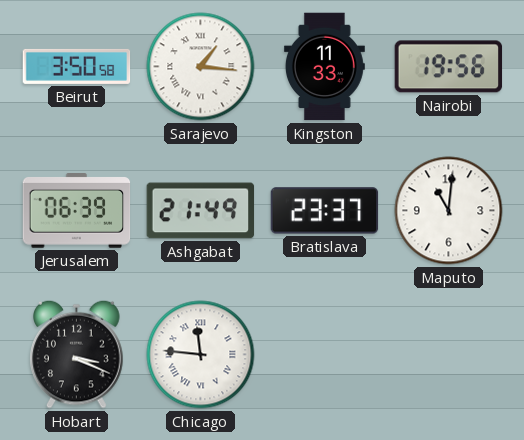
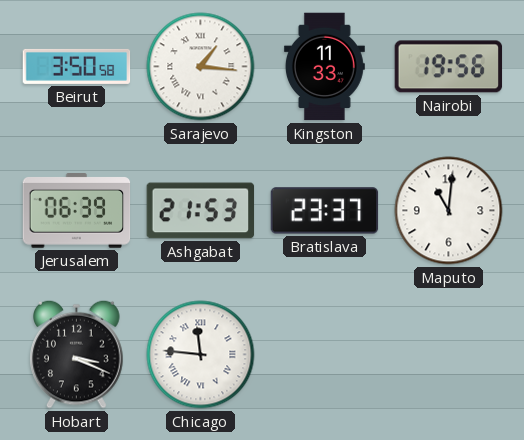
Ashgabat: 21:49 -> 21:53 (201, 211)
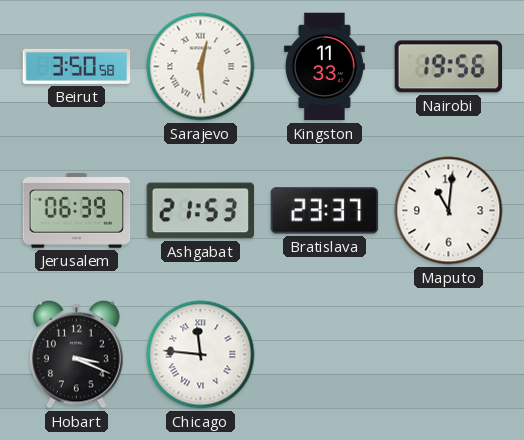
Sarajevo: 1:16 -> 12:29 (201, 67)
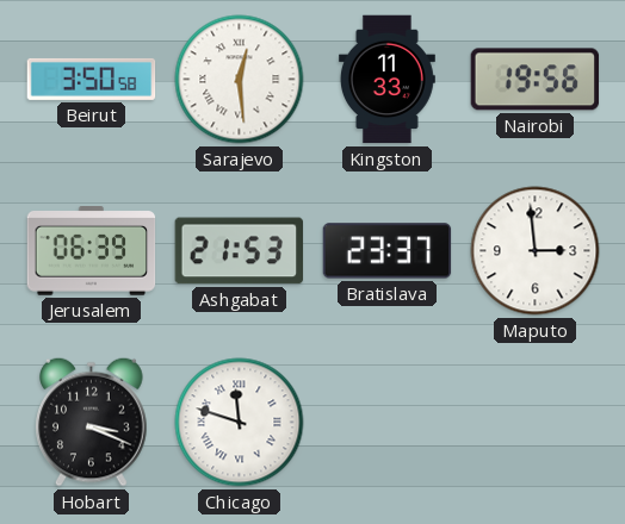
Maputo: 11:01 -> 2:59 (536, 251)
Chicago: 11:46 -> 11:48 (240, 423)
